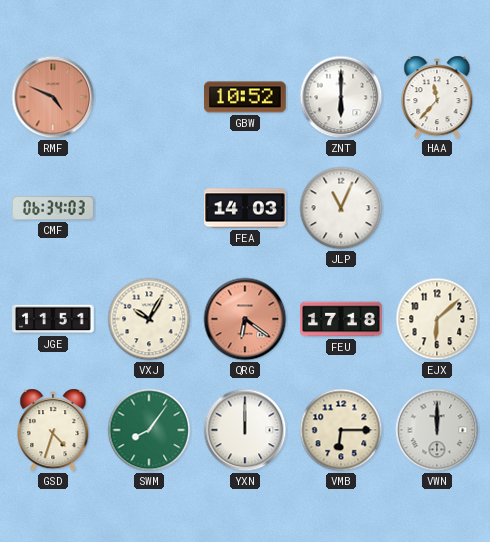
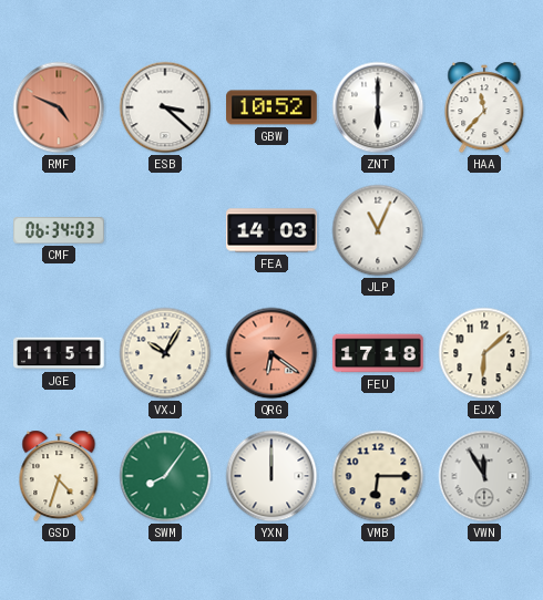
ESB: none -> 3:22 (165, 107)
VWN: 12:00 -> 11:55 (484, 476)
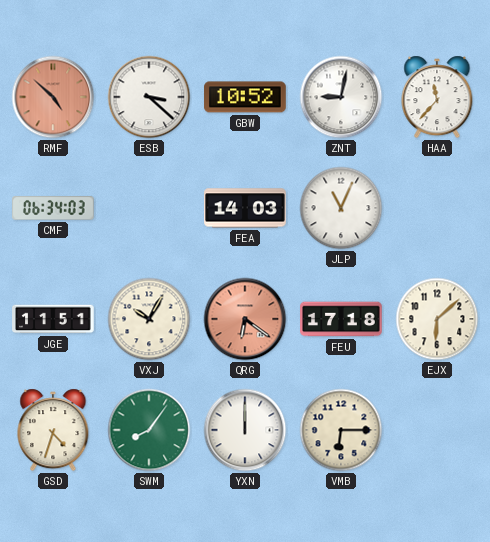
RMF: 4:49 -> 4:52 (53, 97)
ZNT: 6:00 -> 9:02 (341, 97)
VWN: 11:55 -> none (484, 476)
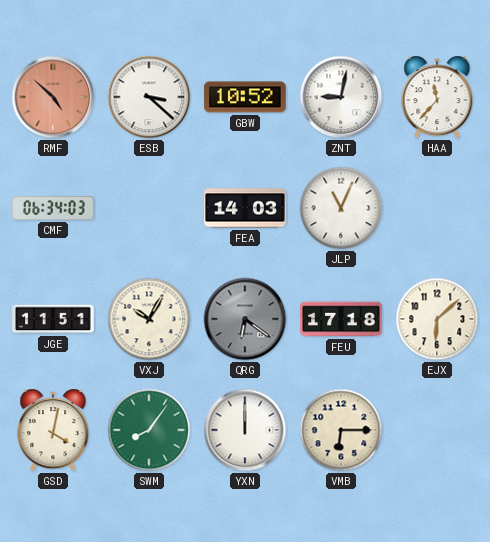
QRG dial: salmon -> grey (245, 319)
GSD: 4:33 -> 4:02 (53, 430)
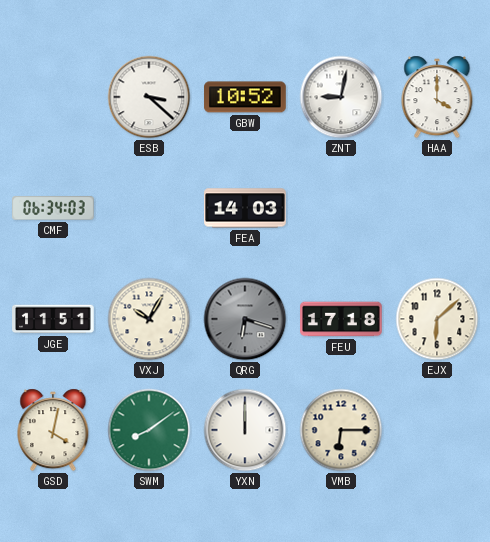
RMF: 4:52 -> none (53, 97)
HAA: 11:37 -> 4:00 (437, 97)
JLP: 11:04 -> none (341, 208)
QRG: 6:21 -> 6:18 (245, 319)
SWM: 8:06 -> 8:09 (149, 430)
